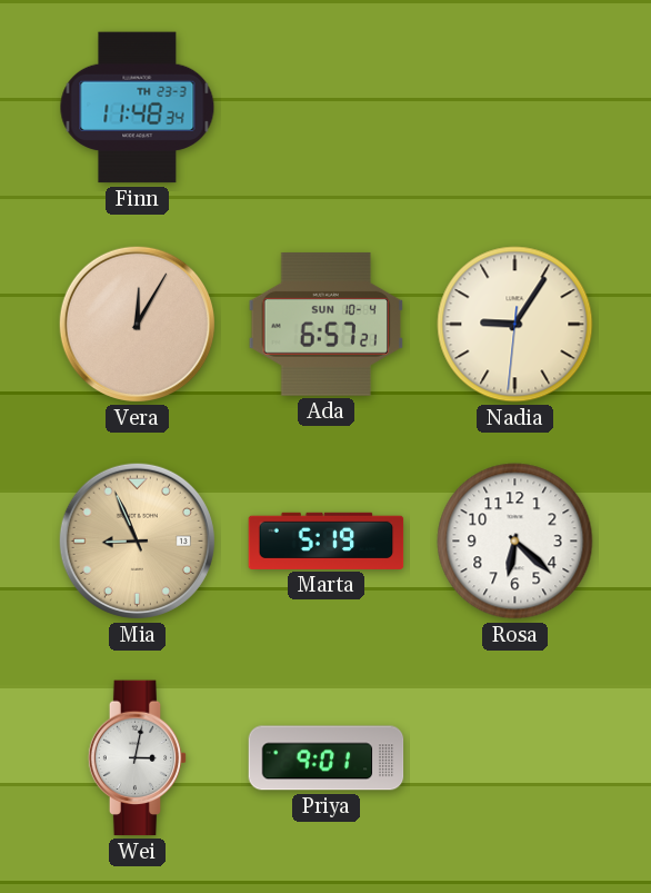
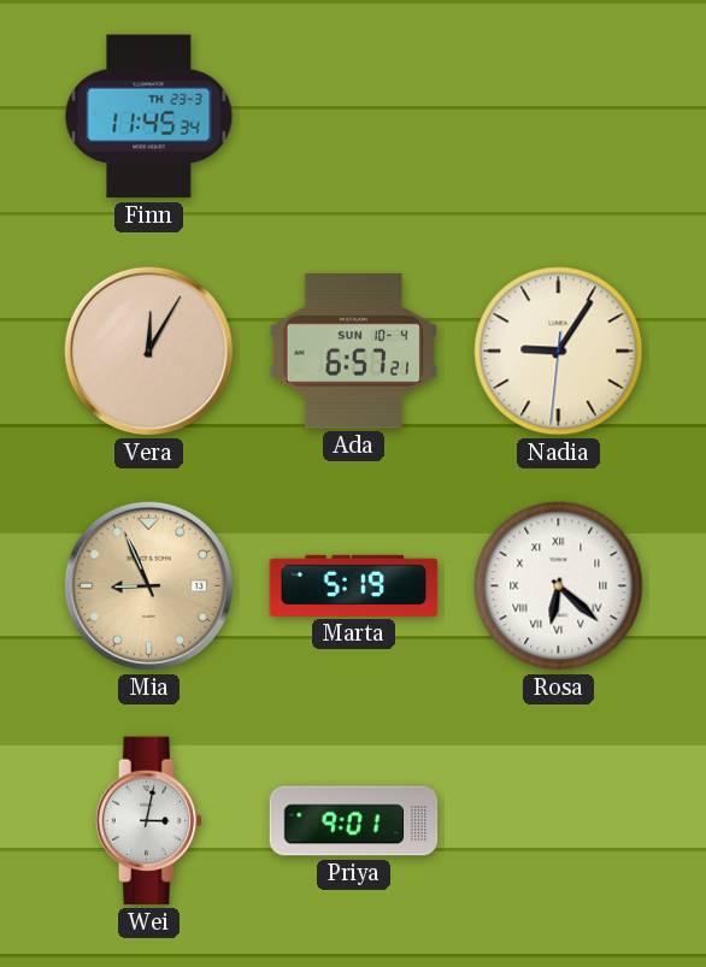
Finn: 11:48 -> 11:45 (149, 117)
Rosa numerals: Arabic -> Roman (559, 586)
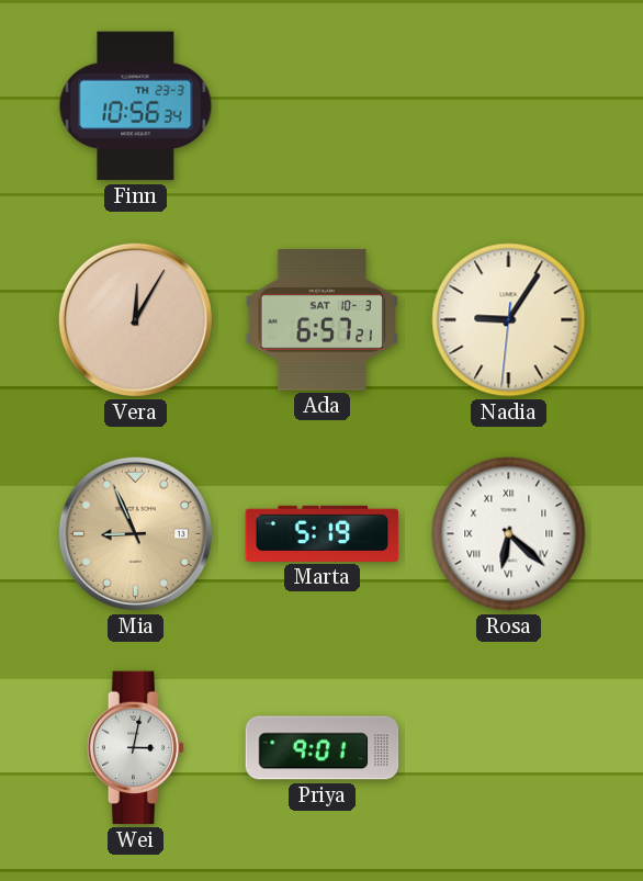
Finn: 11:45 -> 10:56 (136, 106)
Ada date: SUN 10-4 -> SAT 10-3 (323, 320)
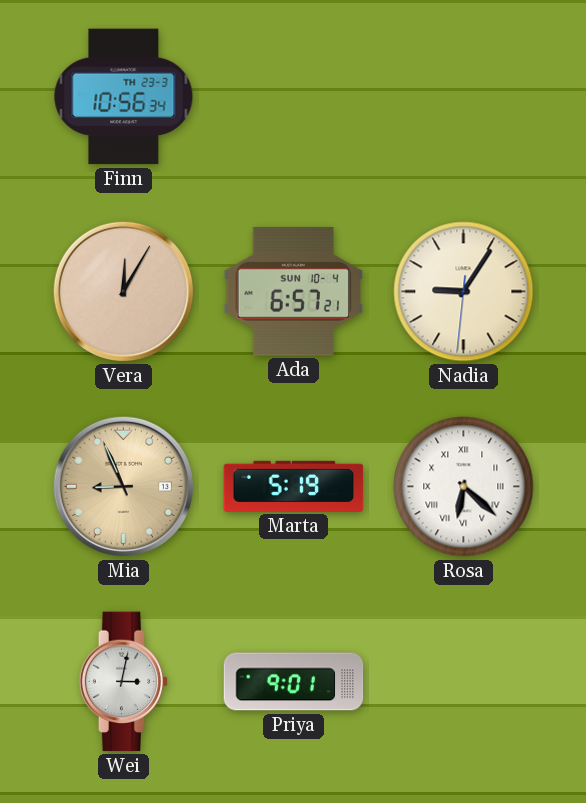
Ada date: SAT 10-3 -> SUN 10-4 (294, 292)
